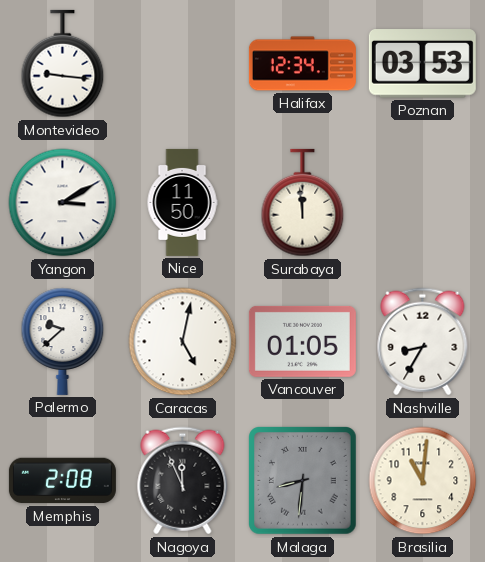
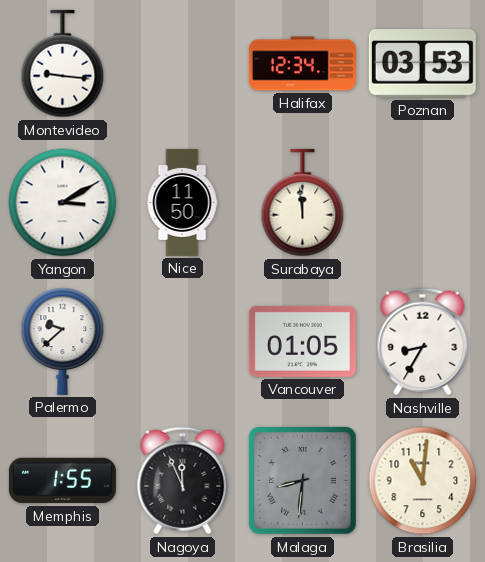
Caracas: 5:02 -> none (183, 342)
Memphis: 2:08 -> 1:55 (62, 481)
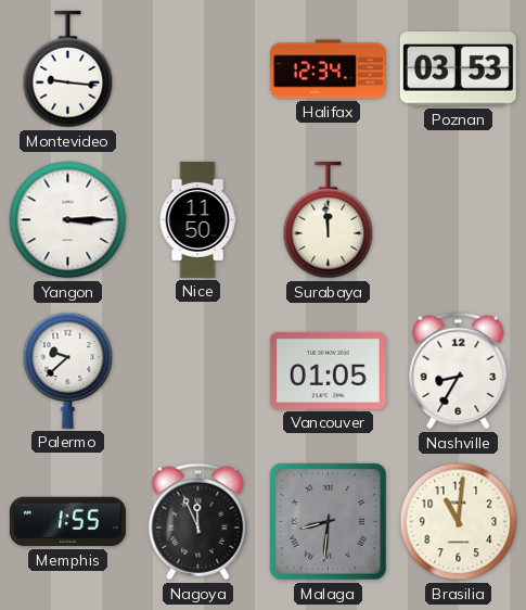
Yangon: 3:10 -> 3:15 (68, 220)
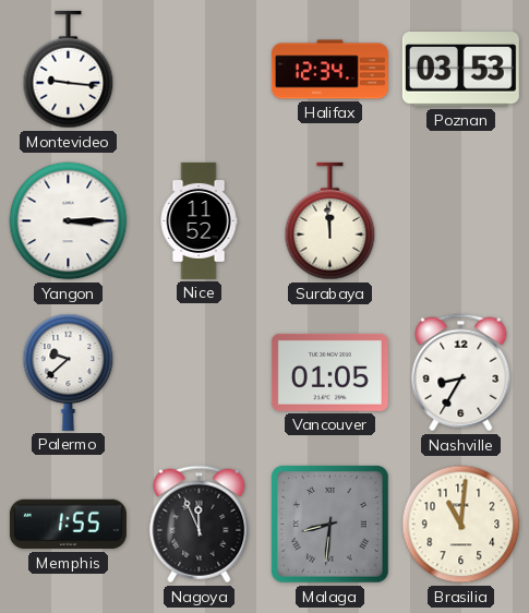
Nice: 11:50 -> 11:52 (199, 220)
